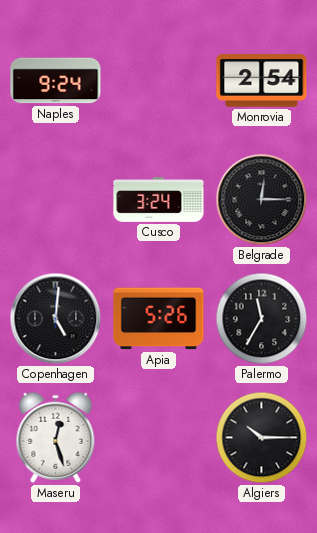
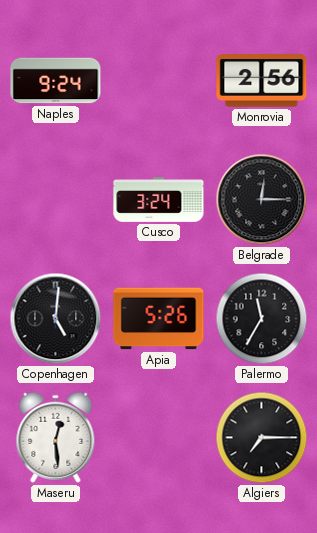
Monrovia: 2:54 -> 2:56 (262, 81)
Maseru: 12:27 -> 12:29 (56, 437)
Algiers: 10:15 -> 7:15 (262, 438)
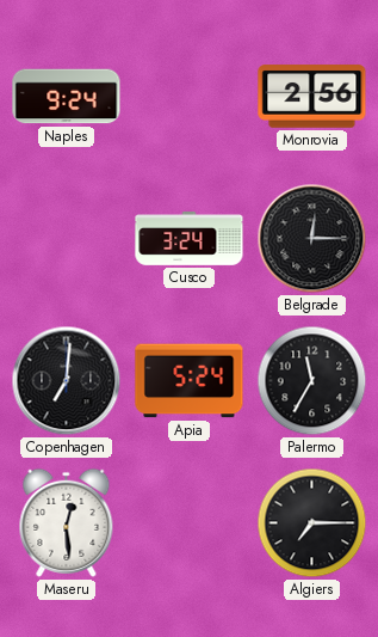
Copenhagen: 5:01 -> 7:01 (67, 381)
Apia: 5:26 -> 5:24 (190, 381)
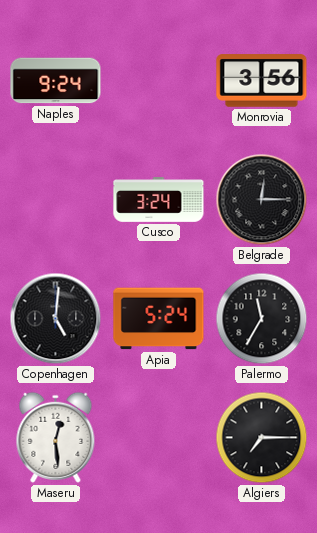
Monrovia: 2:56 -> 3:56 (262, 81)
Copenhagen: 7:01 -> 5:01 (56, 319)
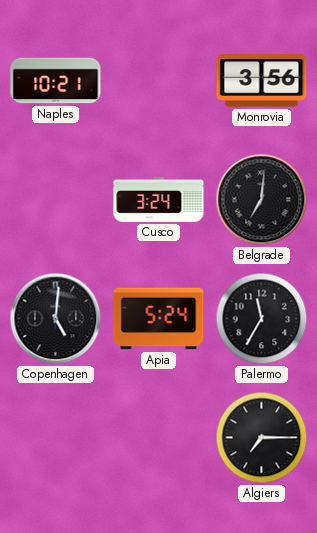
Naples: 9:24 -> 10:21 (56, 81)
Belgrade: 12:15 -> 7:01 (262, 200)
Maseru: 12:29 -> none (56, 437)
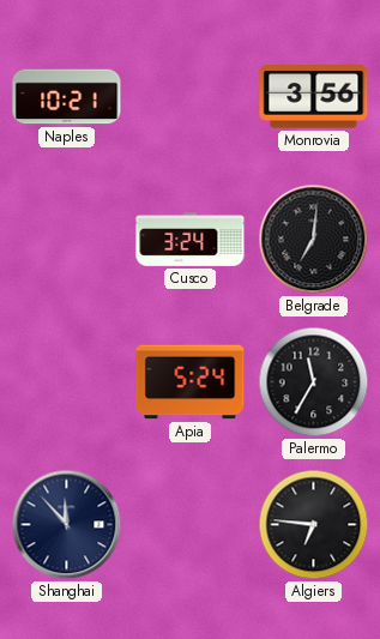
Copenhagen: 5:01 -> none (56, 319)
Shanghai: none -> 11:53 (67, 525)
Algiers: 7:15 -> 6:46 (314, 525)
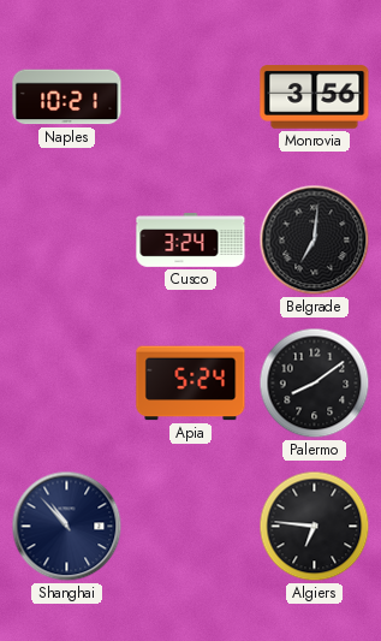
Palermo: 11:35 -> 8:09 (315, 384)
Shanghai: 11:53 -> 10:53 (67, 527)
